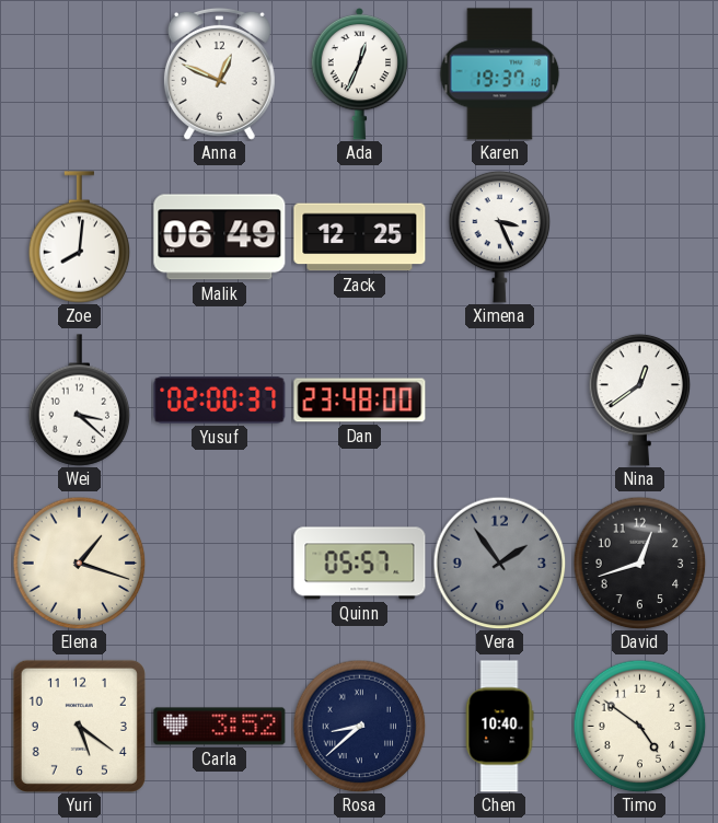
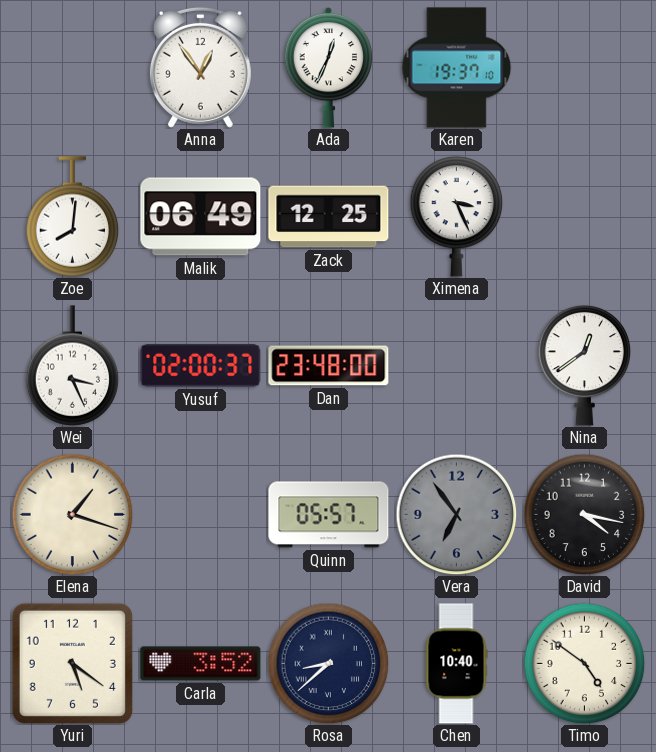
Anna: 12:49 -> 12:54 (200, 67)
Wei: 3:22 -> 3:26 (73, 366)
Vera: 1:54 -> 6:54 (456, 514)
David: 12:42 -> 4:17 (584, 514)
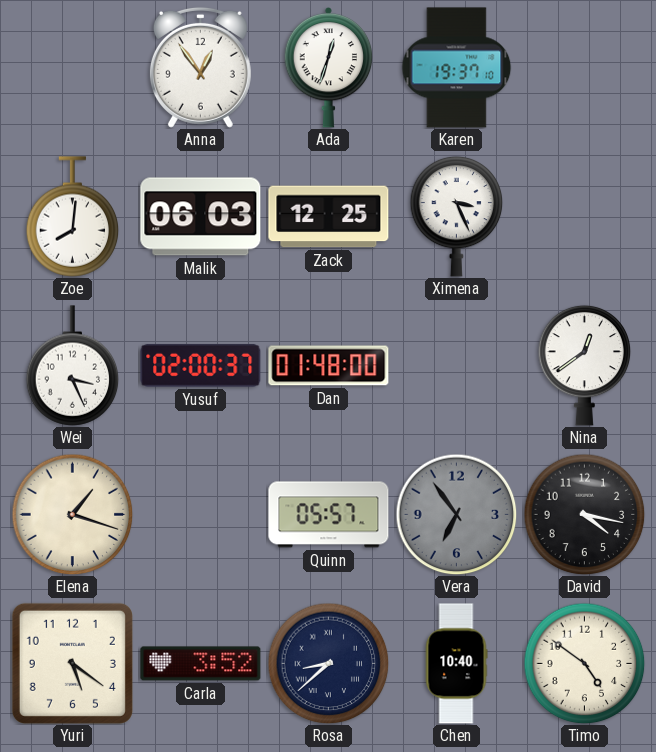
Ada: 12:34 -> 12:33 (329, 67)
Malik: 06:49 -> 06:03 (201, 217)
Dan: 23:48 -> 01:48 (329, 366)
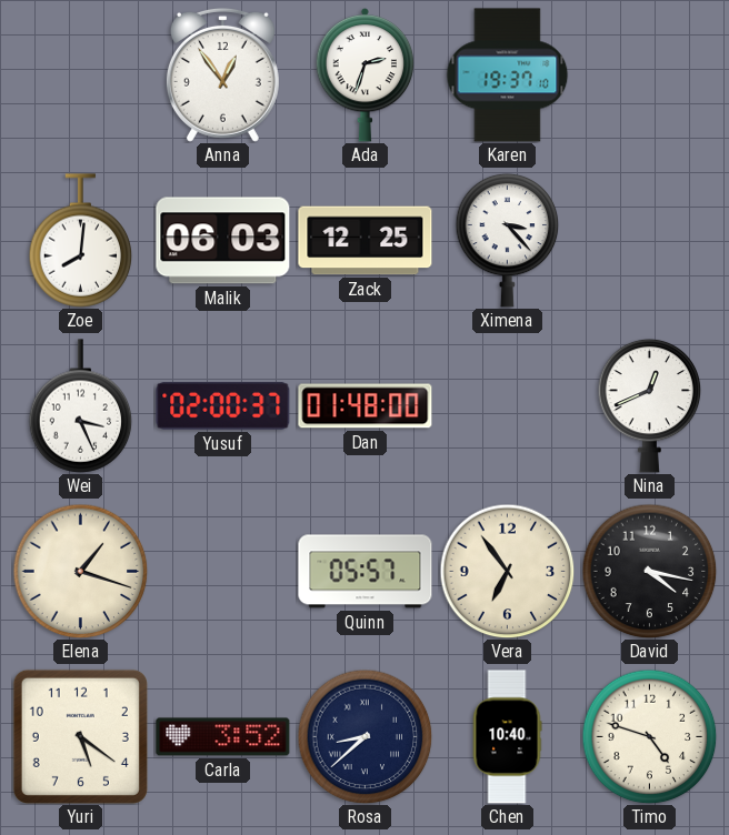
Ada: 12:33 -> 2:33 (366, 74)
Ximena: 3:26 -> 3:23 (508, 240)
Nina: 12:39 -> 12:41 (650, 405)
Vera dial: grey -> cream (507, 571)
Timo: 4:51 -> 4:48 (649, 736)
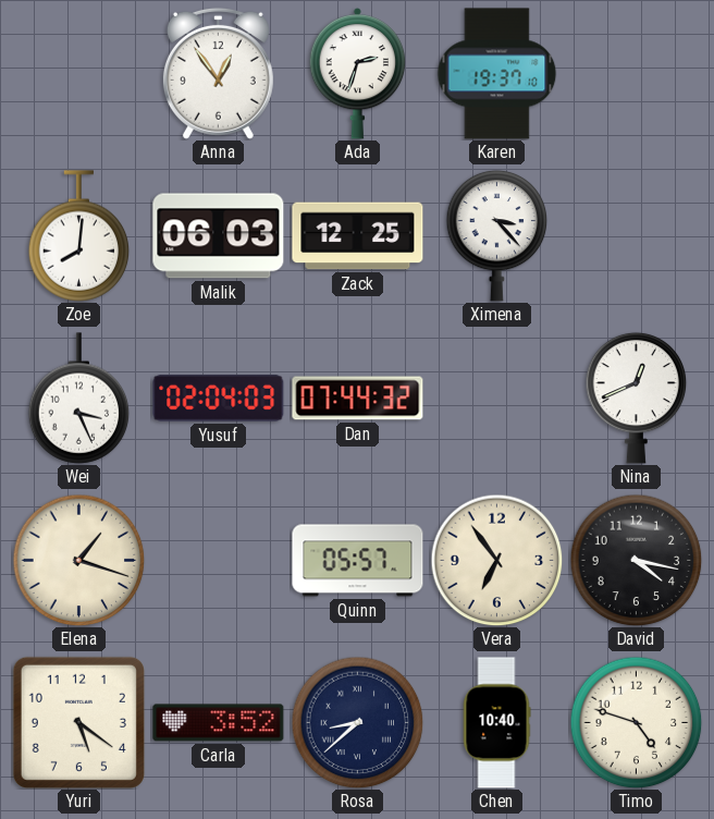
Yusuf: 02:00 -> 02:04 (219, 398)
Dan: 01:48 -> 07:44 (358, 399)
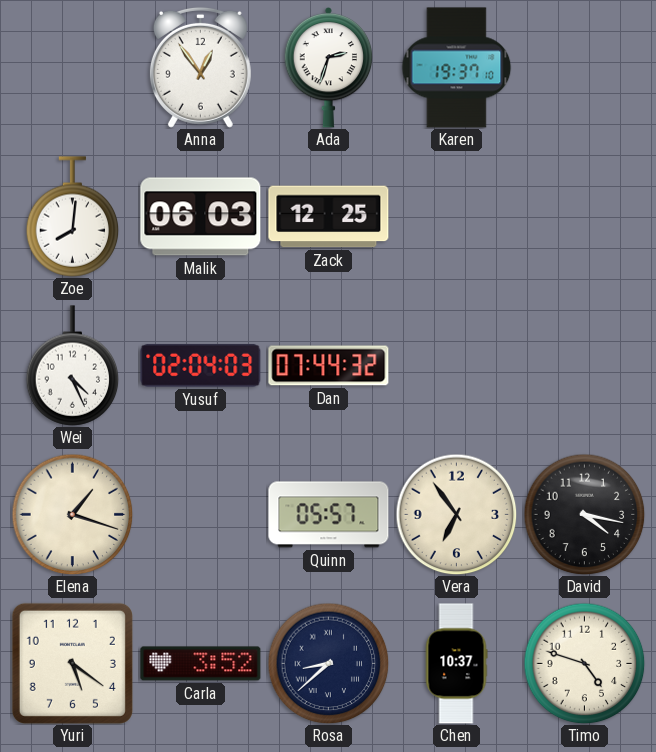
Ximena: 3:23 -> none (497, 235)
Wei: 3:26 -> 4:26 (73, 366)
Nina: 12:41 -> none (637, 398)
Chen: 10:40 -> 10:37 (456, 664)
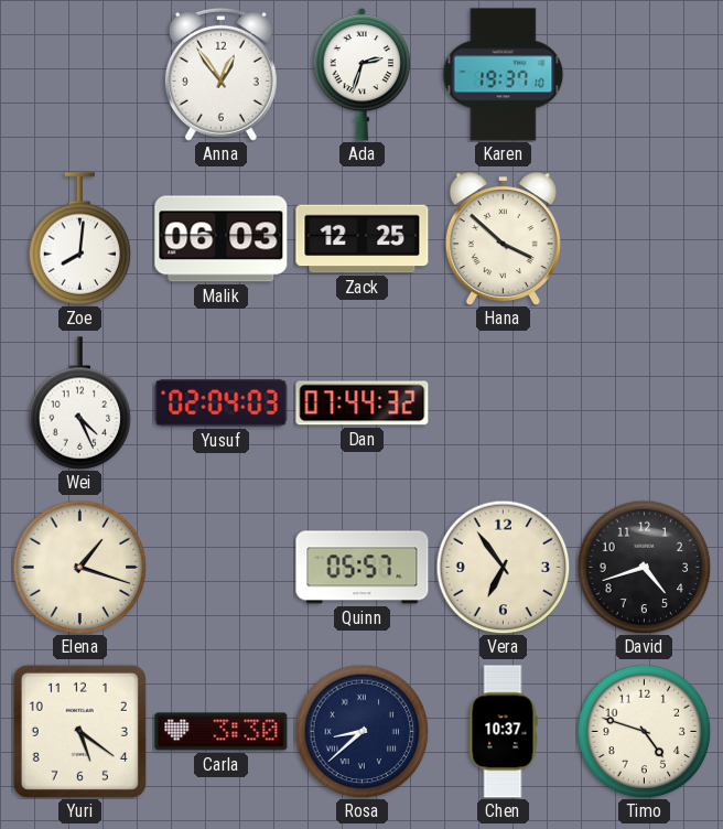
Hana: none -> 3:52 (503, 239)
David: 4:17 -> 4:42 (644, 567)
Carla: 3:52 -> 3:30 (222, 732)
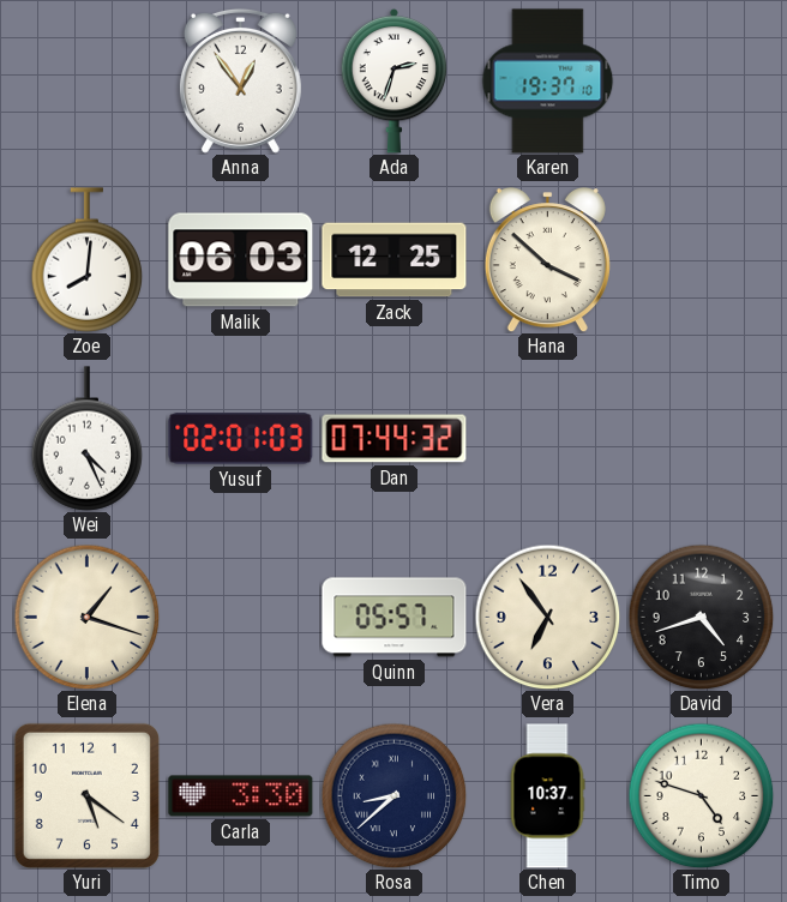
Yusuf: 02:04 -> 02:01 (241, 438)
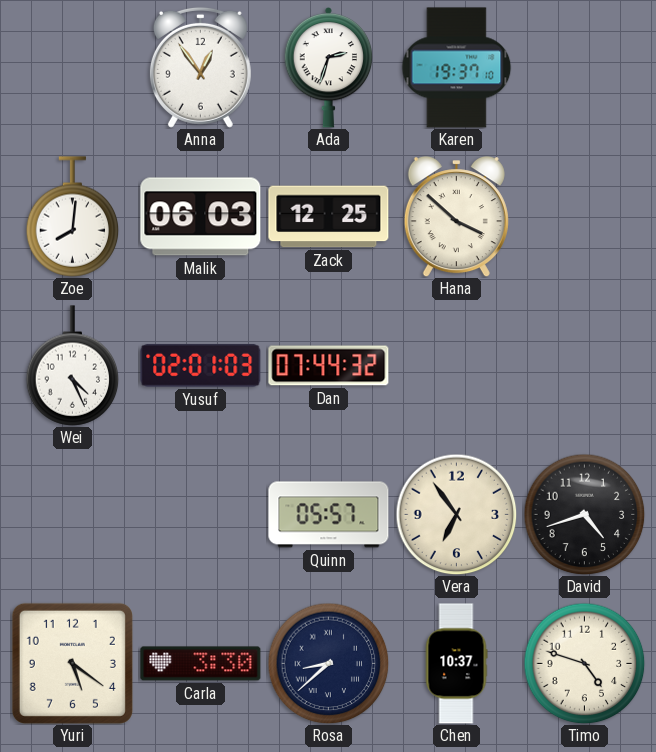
Elena: 1:18 -> none (86, 617)
